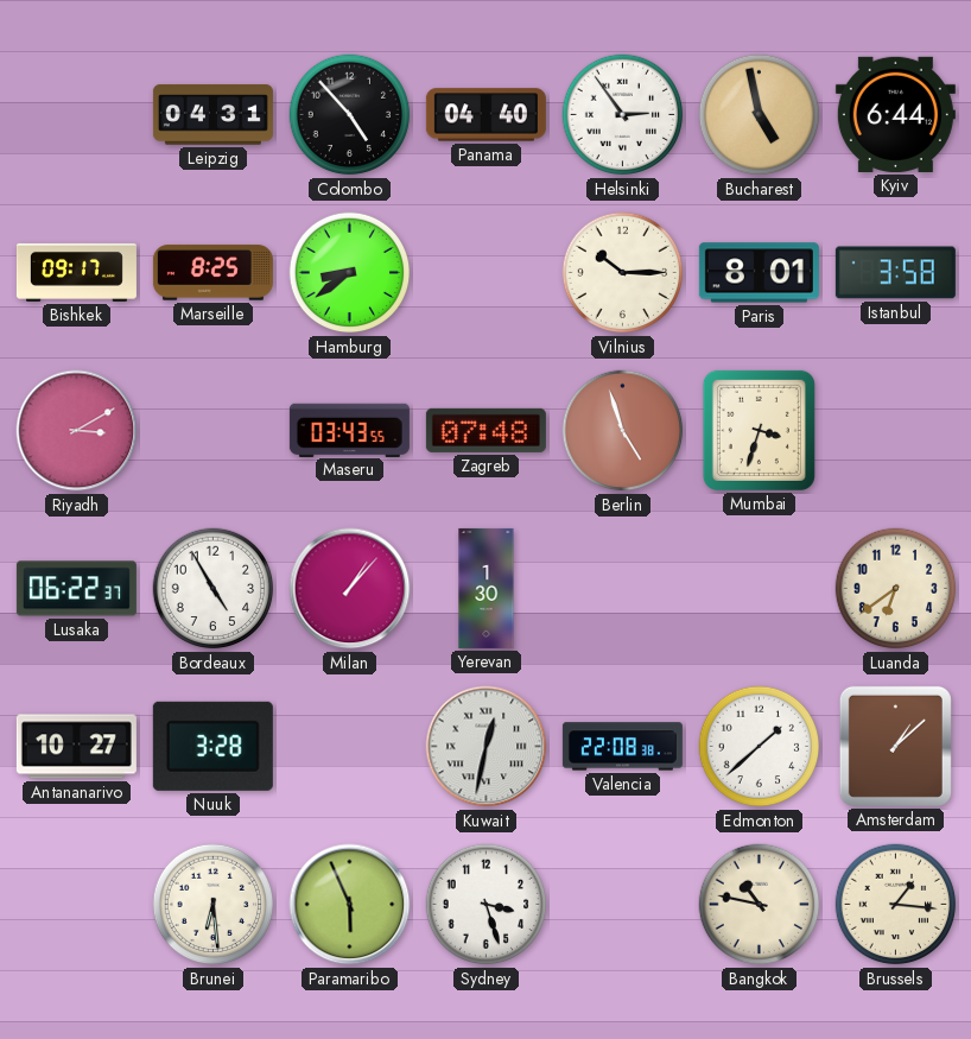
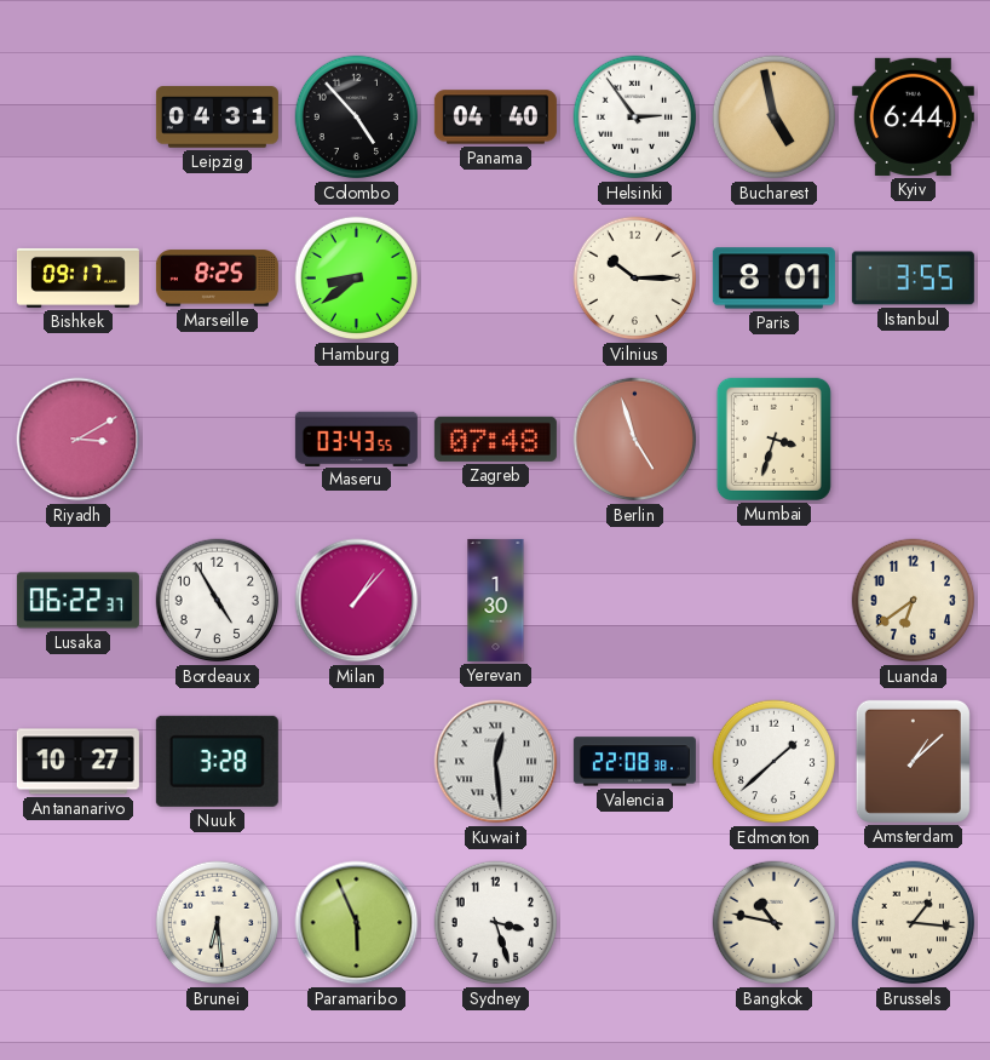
Istanbul: 3:58 -> 3:55 (913, 279)
Kuwait: 12:32 -> 12:29 (496, 762)
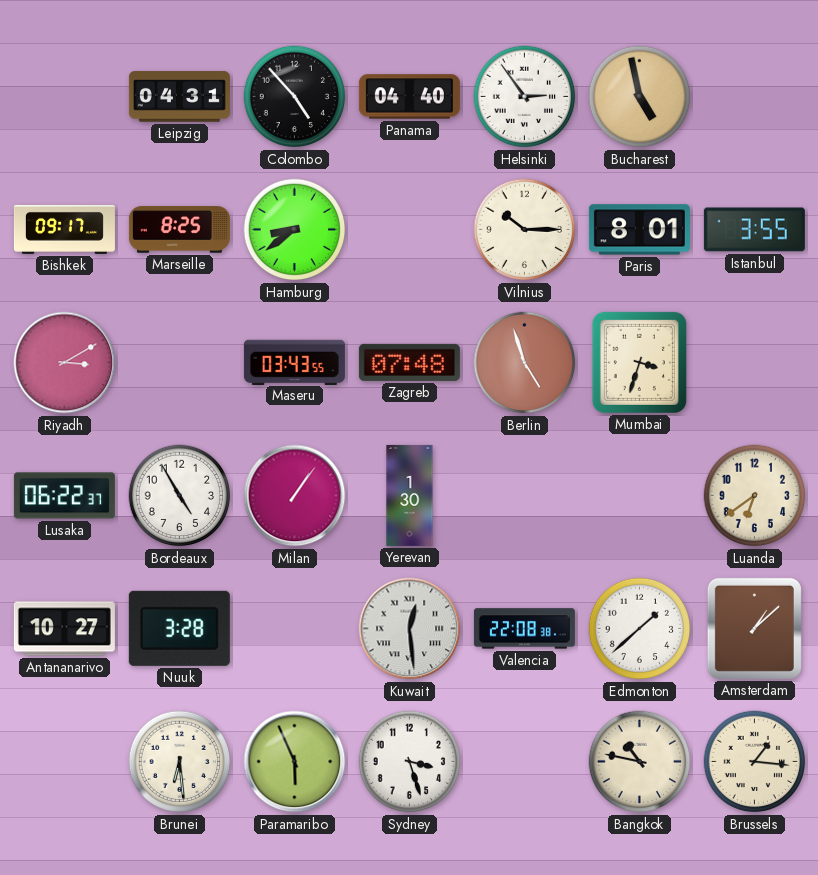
Kyiv: 6:44 -> none (913, 116)
Milan: 1:07 -> 1:06 (295, 496)
